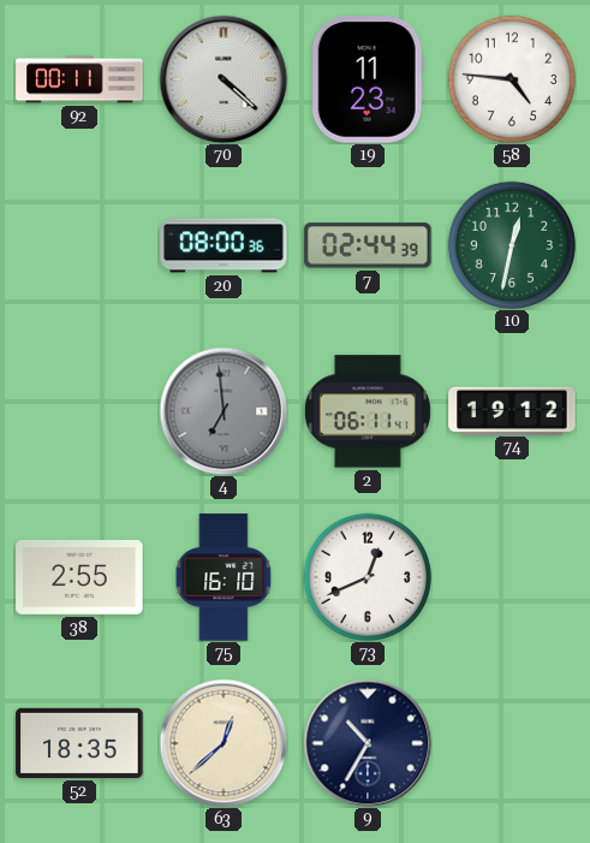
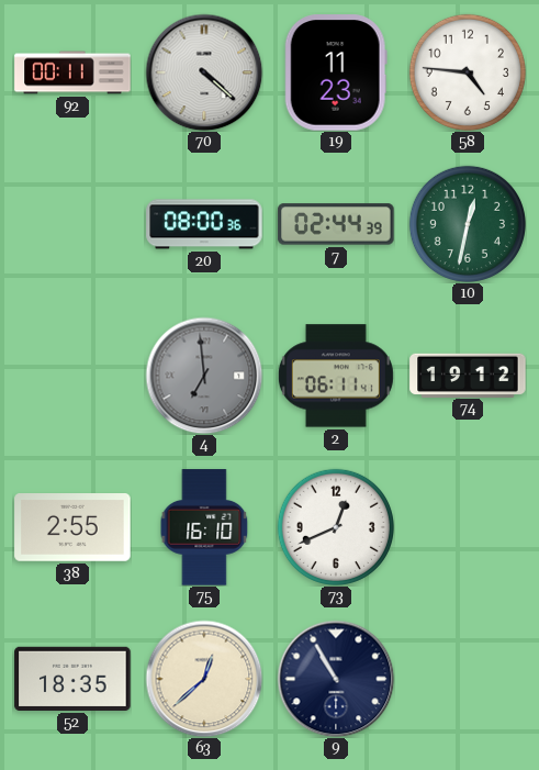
9: 10:35 -> 10:55 (336, 679)
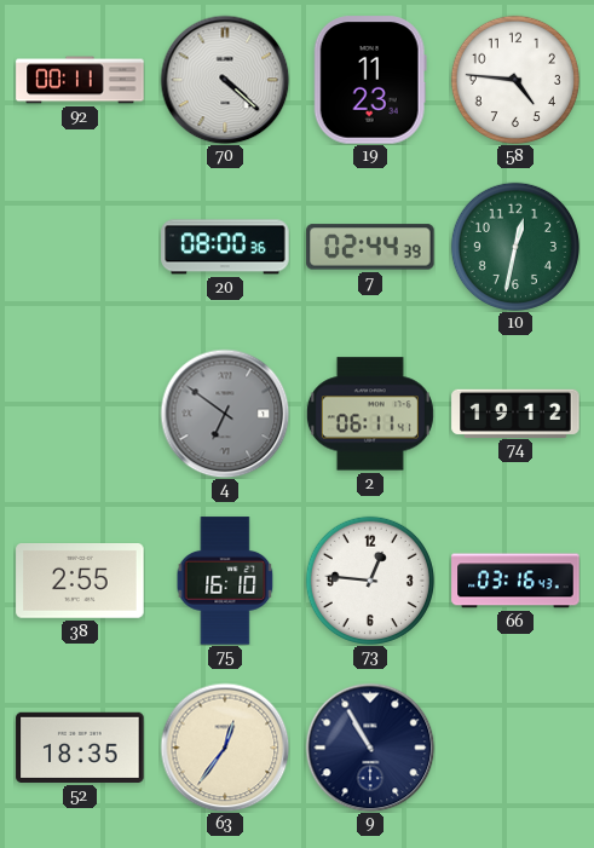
4: 6:59 -> 6:51 (225, 414)
73: 12:41 -> 12:46 (370, 581)
66: none -> 03:16 (515, 581)
63: 12:38 -> 12:36 (225, 748)
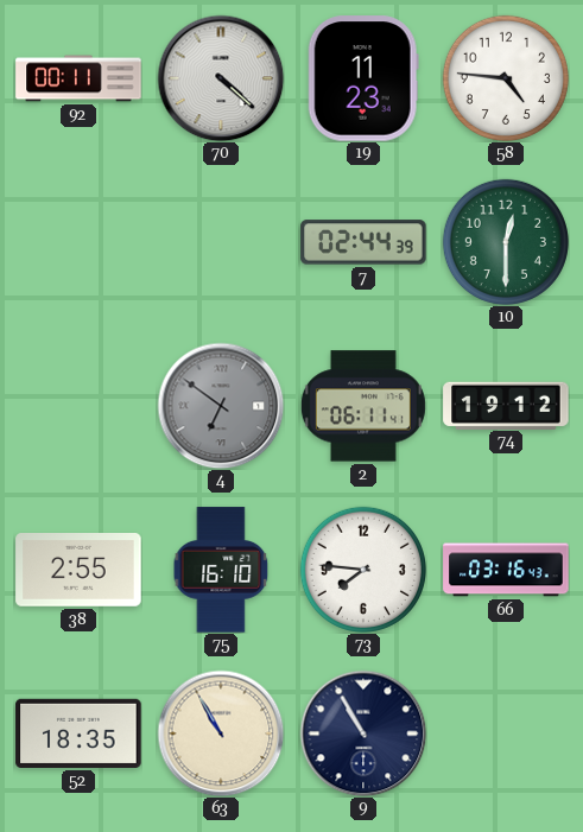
20: 08:00 -> none (225, 247)
10: 12:32 -> 12:30 (506, 242)
73: 12:46 -> 7:46 (363, 570)
63: 12:36 -> 10:55 (221, 733)
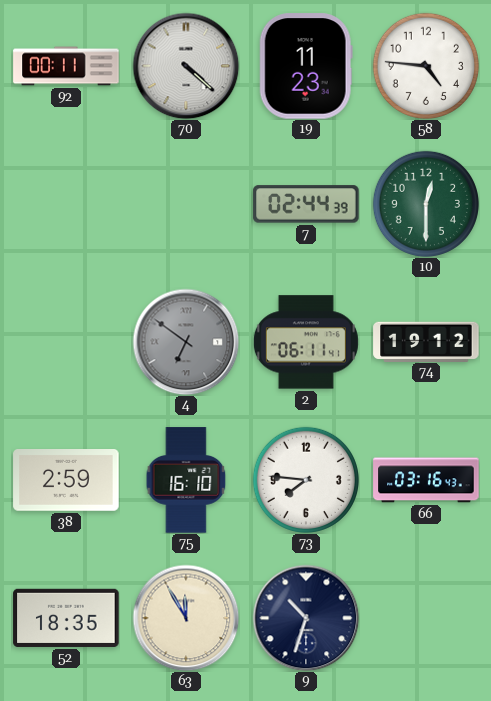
38: 2:55 -> 2:59 (66, 481)
63: 10:55 -> 11:55 (186, 618)
9: 10:55 -> 10:33 (306, 618)
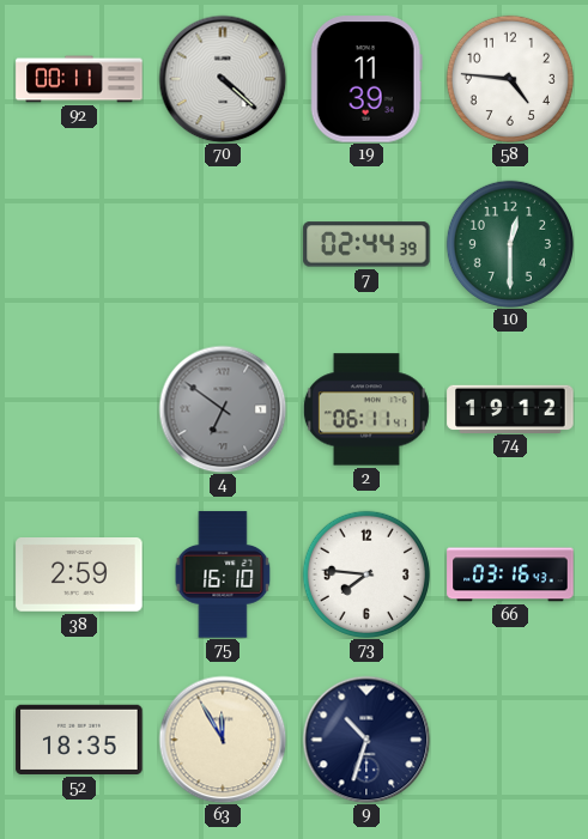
19: 11:23 -> 11:39 (366, 79)
